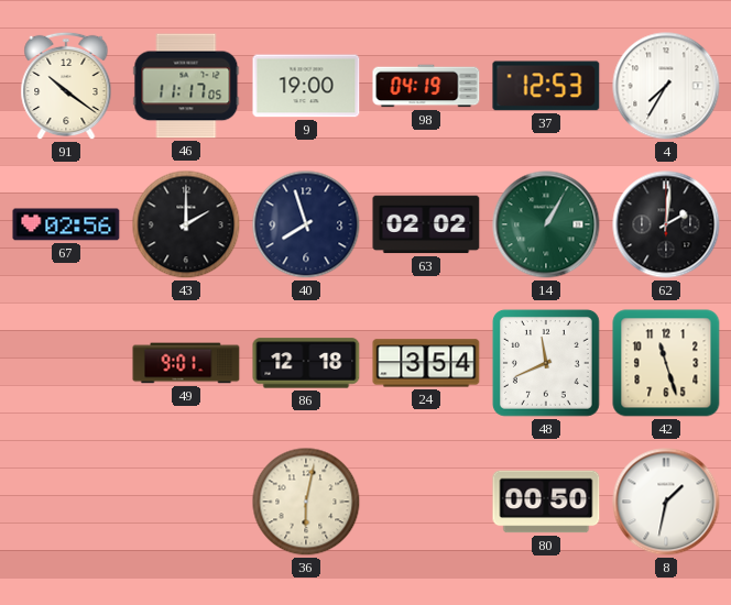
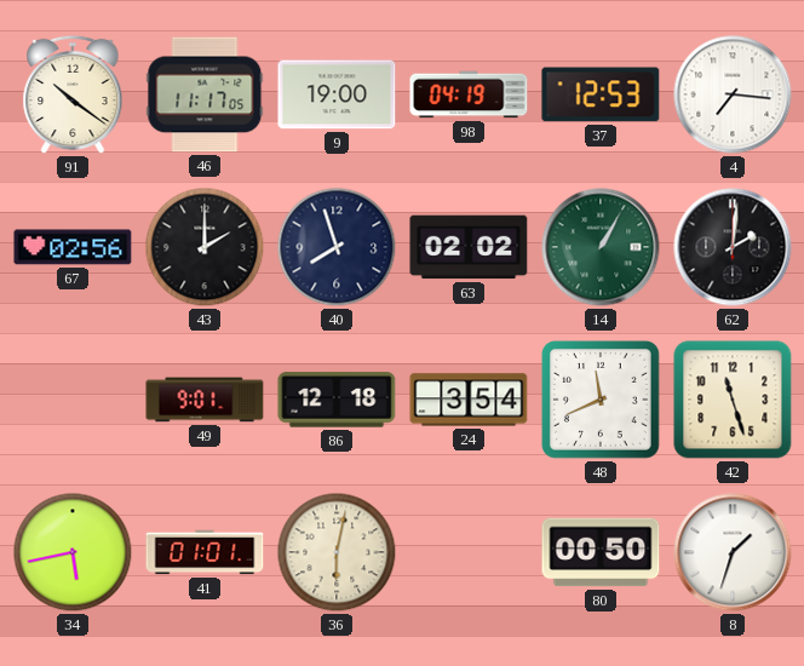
4: 7:35 -> 7:16 (733, 94)
34: none -> 5:43 (73, 552)
41: none -> 01:01 (205, 552)
8: 1:32 -> 1:33 (733, 552)
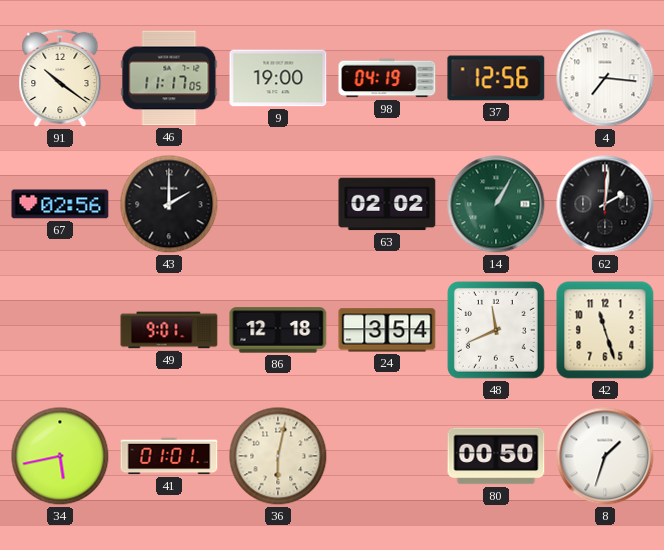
37: 12:53 -> 12:56 (496, 78)
40: 7:57 -> none (337, 247)
